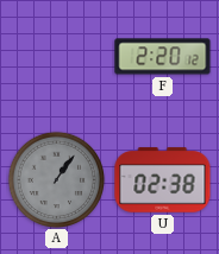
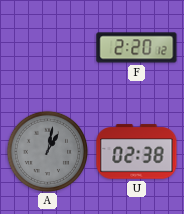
A: 1:06 -> 1:02 (47, 151)
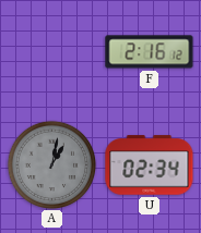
F: 2:20 -> 2:16 (150, 52)
U: 02:38 -> 02:34 (150, 165)
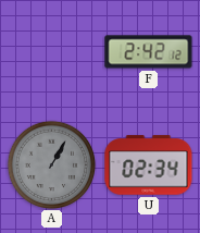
F: 2:16 -> 2:42 (149, 52)
A: 1:02 -> 1:05 (51, 164)
